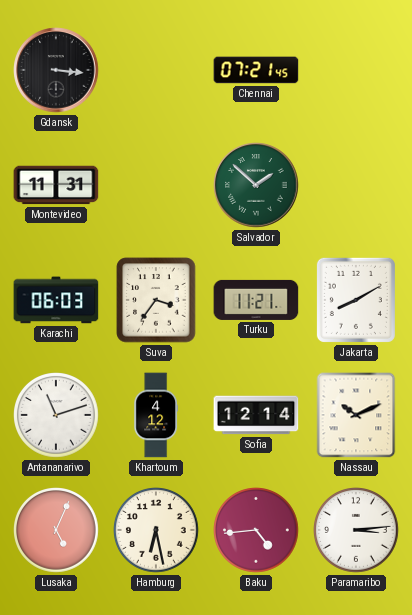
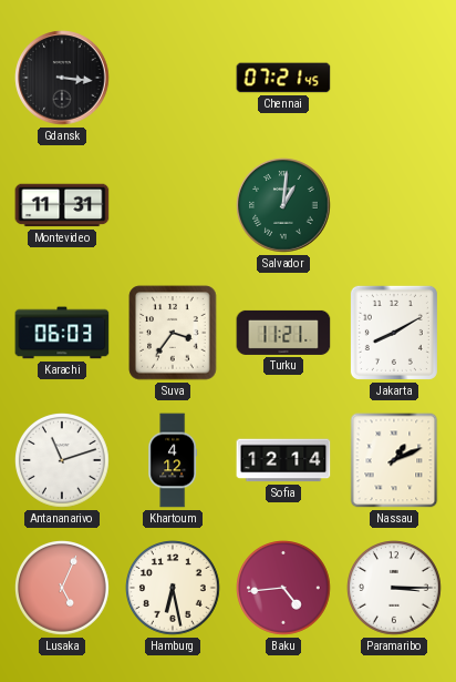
Salvador: 1:52 -> 1:01 (283, 205)
Nassau: 10:11 -> 1:11 (394, 460)
Paramaribo: 3:14 -> 3:15 (395, 589)
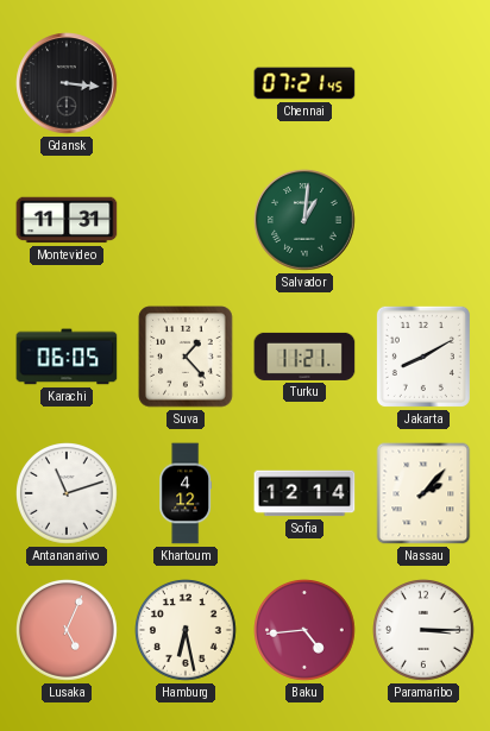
Karachi: 06:03 -> 06:05 (67, 357)
Suva: 3:36 -> 1:23 (186, 357)
Nassau: 1:11 -> 2:07 (423, 493)
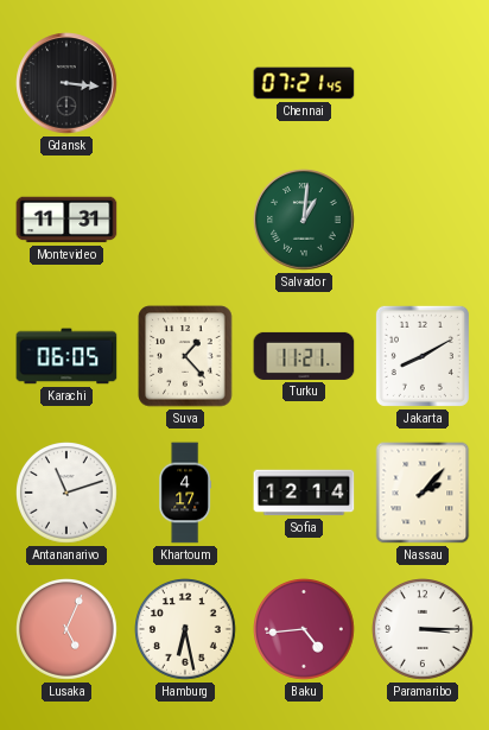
Khartoum: 4:12 -> 4:17 (184, 493)
